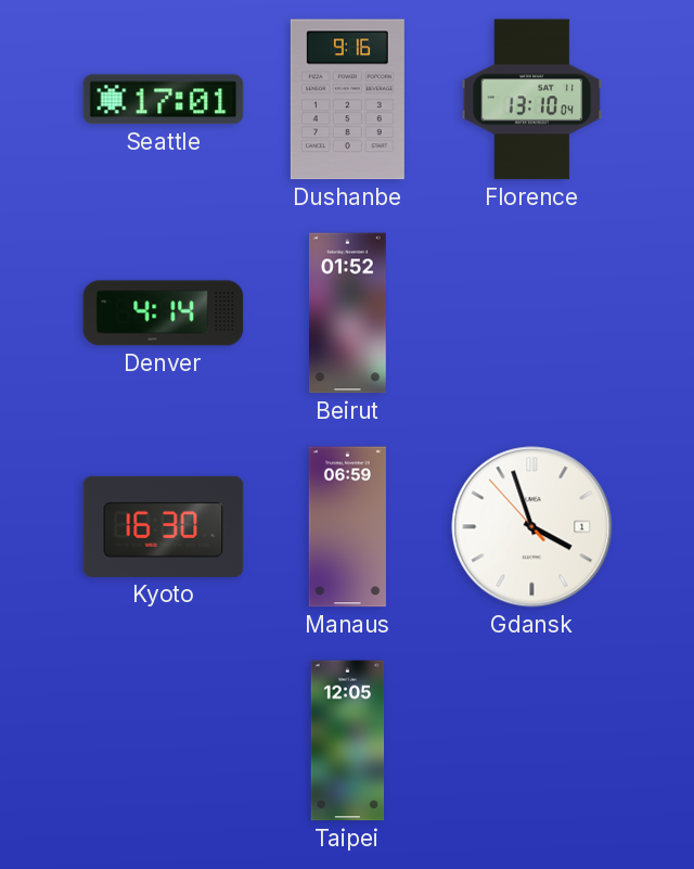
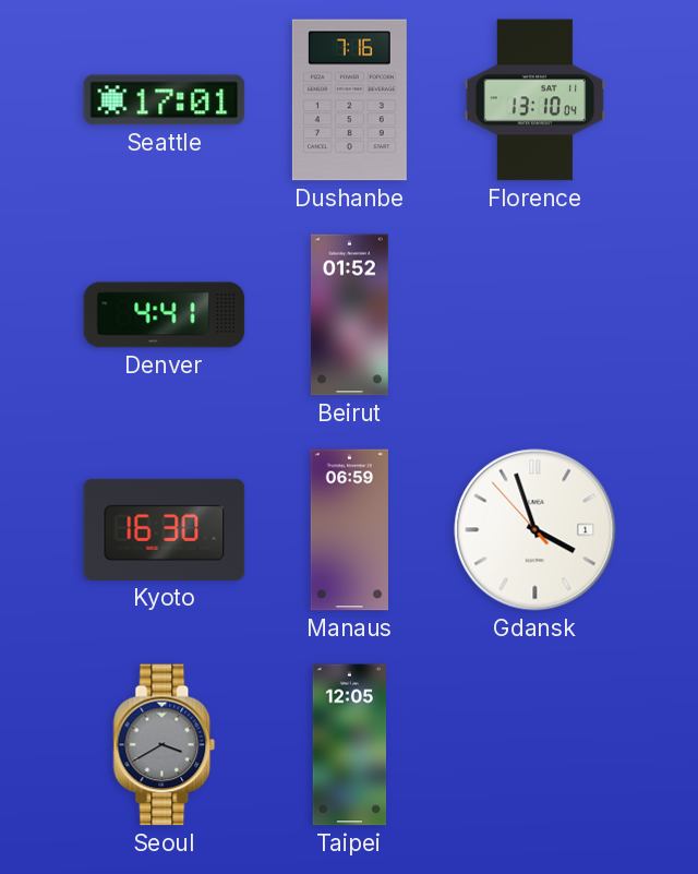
Dushanbe: 9:16 -> 7:16 (349, 100)
Denver: 4:14 -> 4:41 (165, 315)
Seoul: none -> 3:40 (165, 745)
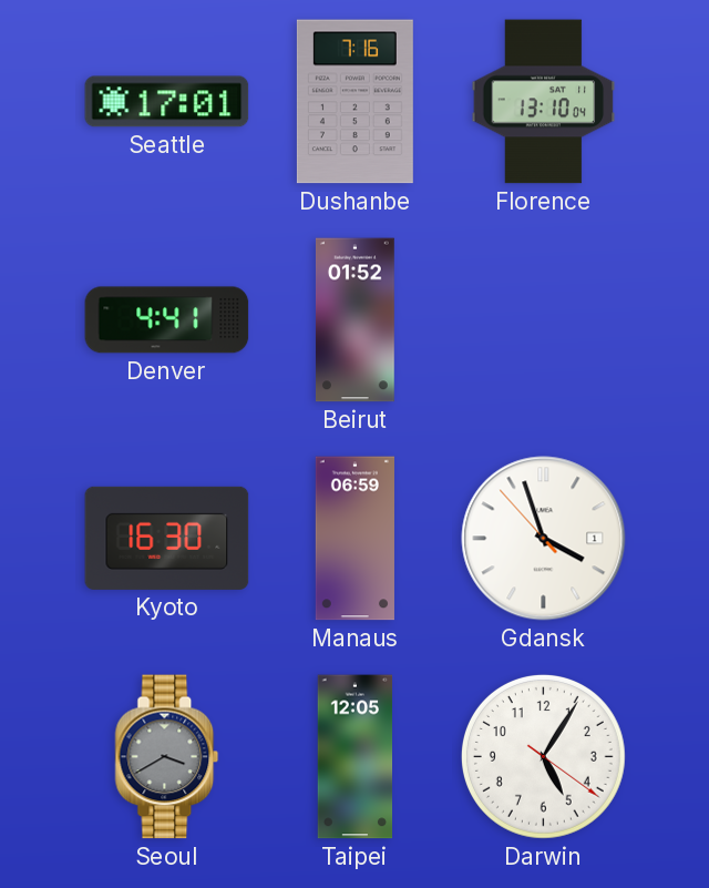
Darwin: none -> 5:05 (543, 756)
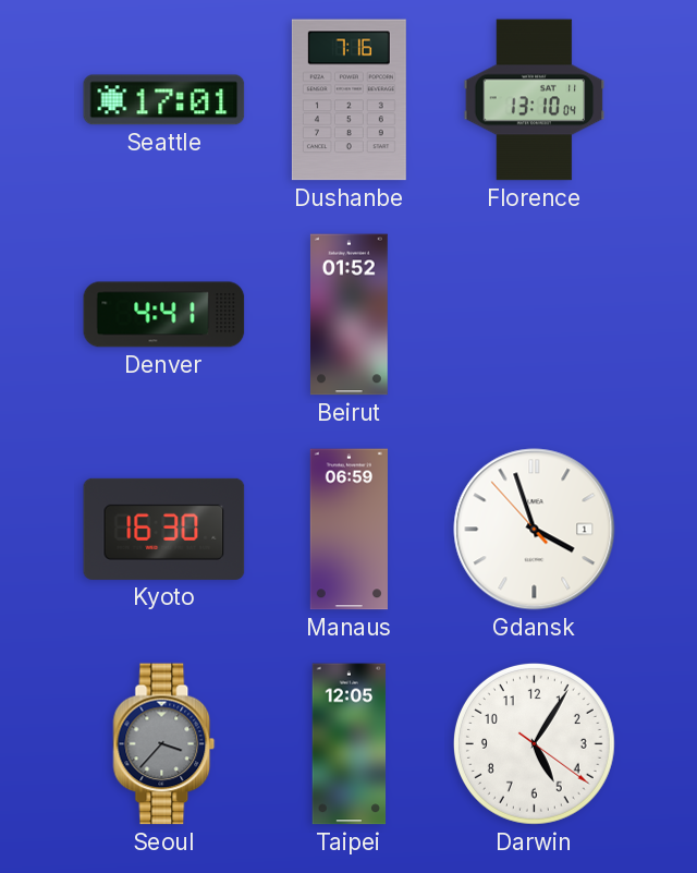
Seoul: 3:40 -> 3:37 (164, 744)
